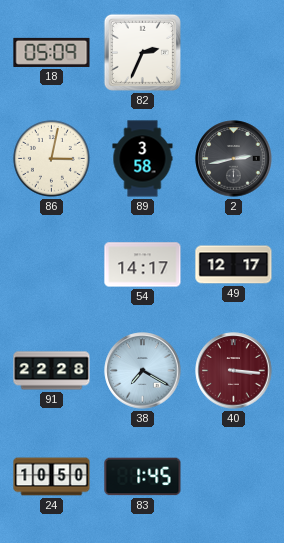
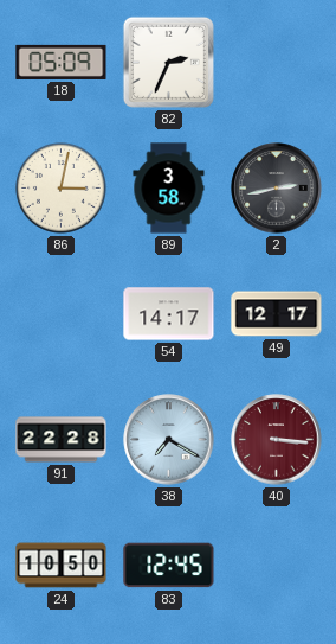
83: 1:45 -> 12:45 (169, 566)
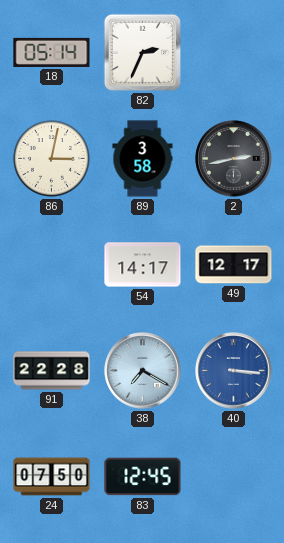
18: 05:09 -> 05:14 (52, 52)
40 dial: burgundy -> blue (234, 371)
24: 10:50 -> 07:50 (52, 477)
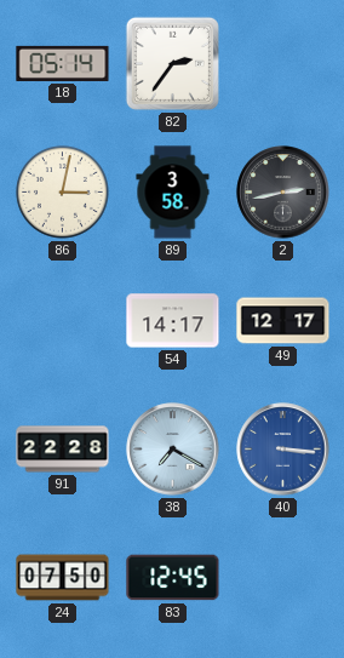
82: 2:34 -> 2:36 (172, 63)
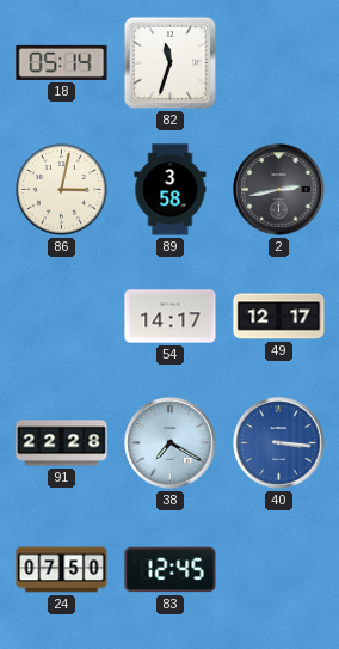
82: 2:36 -> 11:33 (169, 62)
